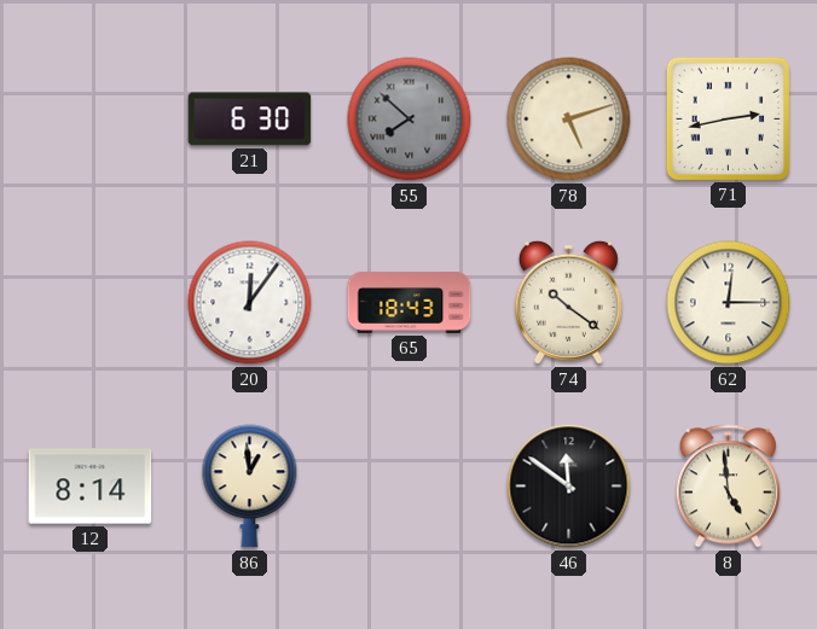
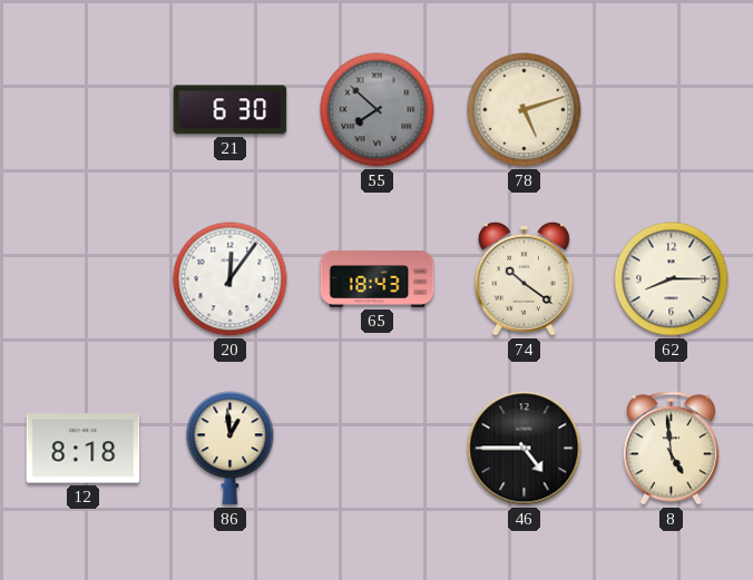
71: 2:43 -> none (728, 118)
62: 12:15 -> 8:15 (672, 279)
12: 8:14 -> 8:18 (84, 449)
46: 11:51 -> 4:45 (525, 449)
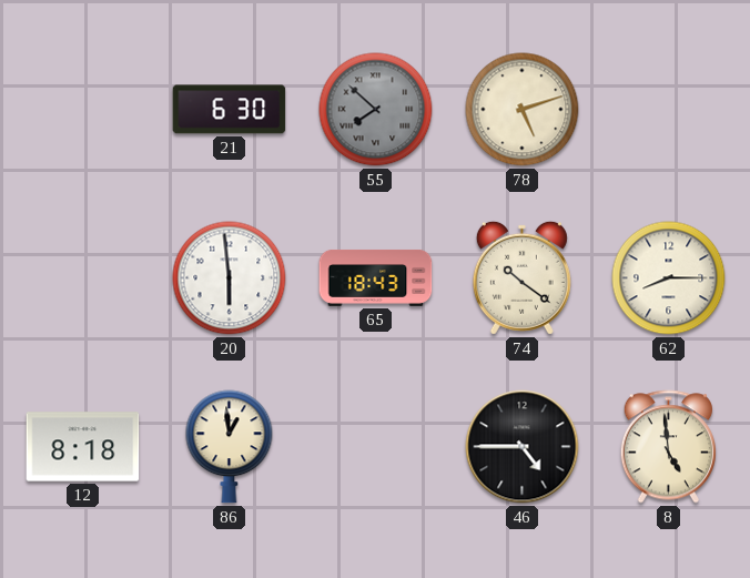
20: 12:06 -> 5:59 (230, 278)
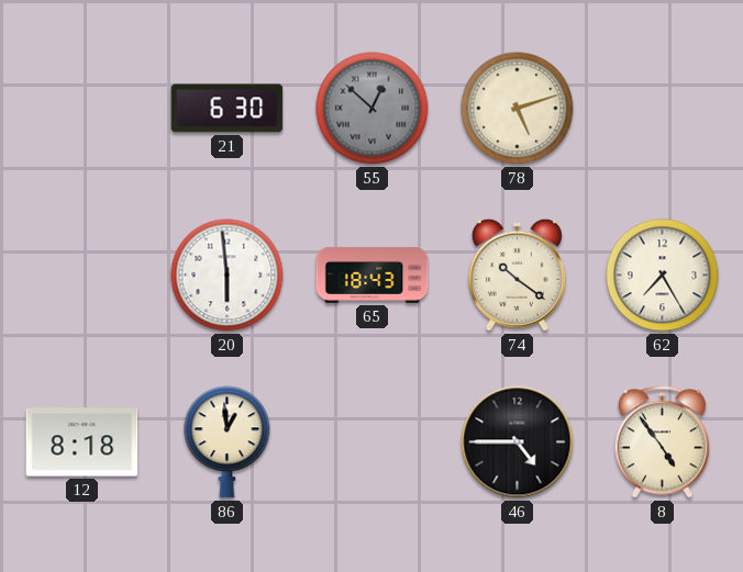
55: 7:52 -> 12:52 (373, 109)
62: 8:15 -> 7:25 (663, 276)
8: 4:59 -> 4:54 (662, 442)
